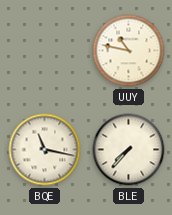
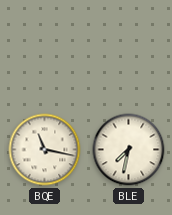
UUY: 10:47 -> none (129, 51)
BLE: 7:37 -> 7:32 (129, 150)
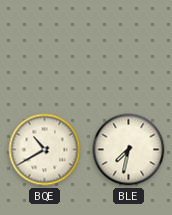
BQE: 11:17 -> 10:40 (45, 150)
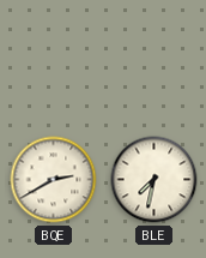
BQE: 10:40 -> 2:40 (54, 180)
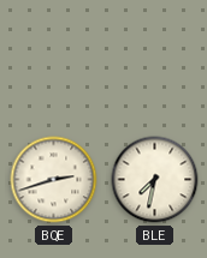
BQE: 2:40 -> 2:42 (54, 180)
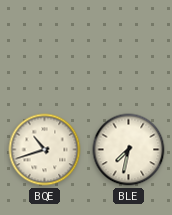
BQE: 2:42 -> 10:42 (45, 150)
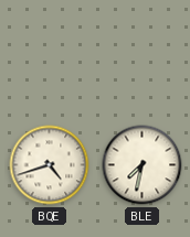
BQE: 10:42 -> 4:42 (50, 165)
